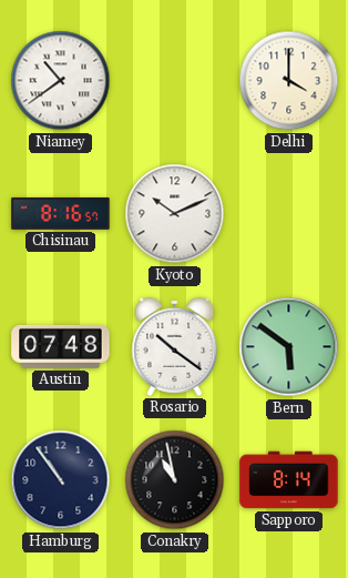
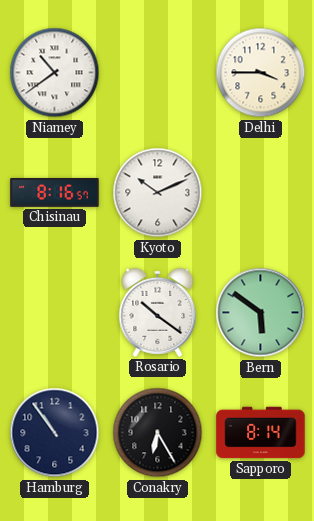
Delhi: 4:00 -> 3:45 (261, 73)
Austin: 07:48 -> none (61, 346)
Conakry: 10:58 -> 6:25 (158, 433)
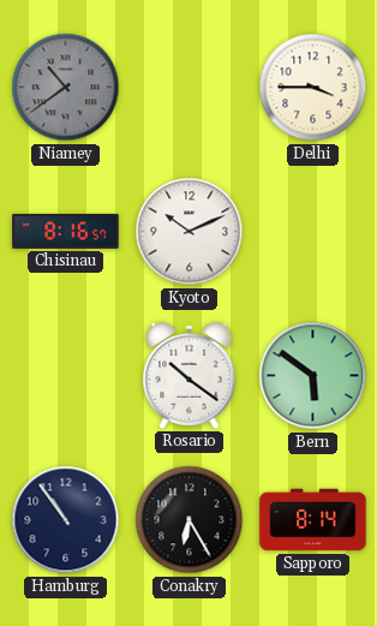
Niamey dial: white -> grey (66, 88)
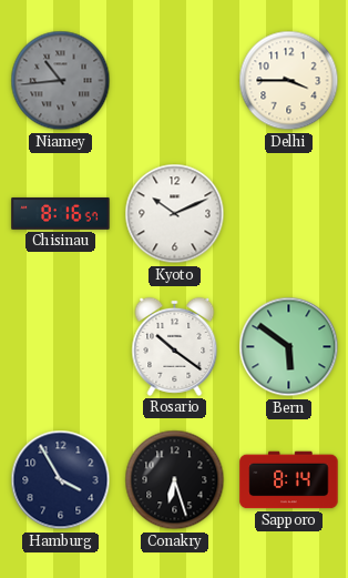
Niamey: 10:39 -> 10:44 (61, 81)
Hamburg: 10:54 -> 3:55 (61, 480)
Conakry: 6:25 -> 6:27 (175, 480)
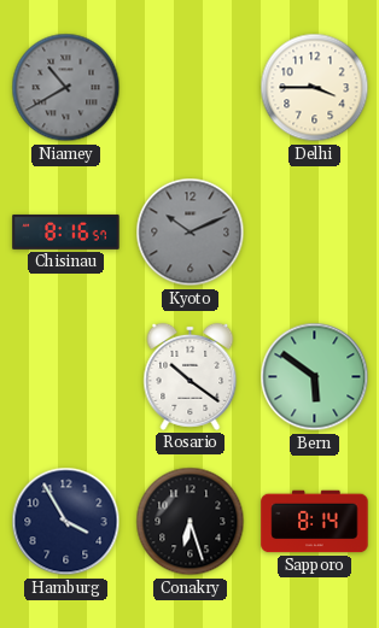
Niamey: 10:44 -> 10:40 (66, 88)
Kyoto dial: white -> grey (191, 233)
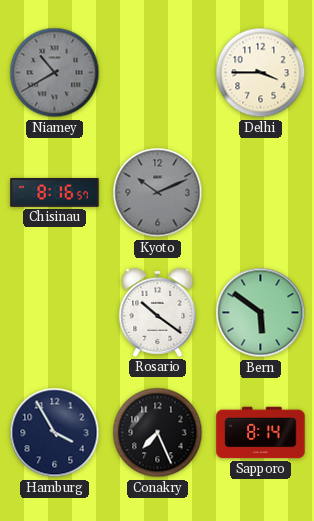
Conakry: 6:27 -> 7:26 (158, 433)
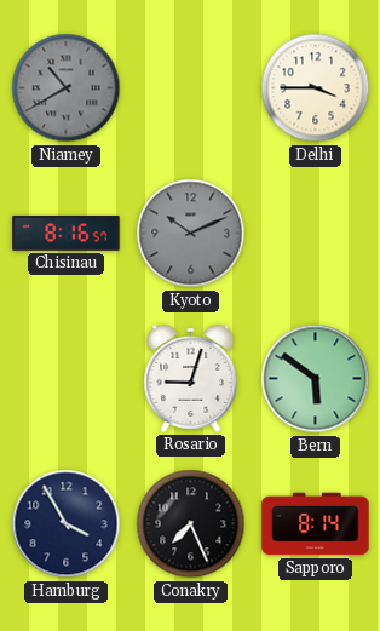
Rosario: 10:21 -> 9:03 (191, 378)
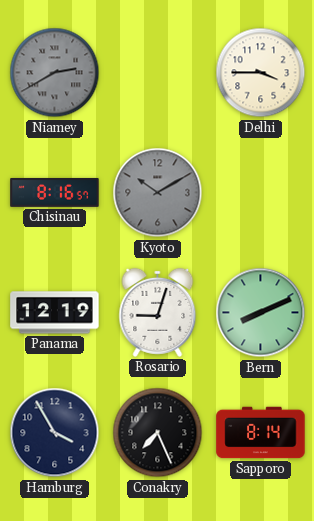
Niamey: 10:40 -> 2:40 (55, 73)
Kyoto: 10:11 -> 10:10 (158, 193)
Panama: none -> 12:19 (55, 313)
Bern: 5:51 -> 8:11 (261, 313)
